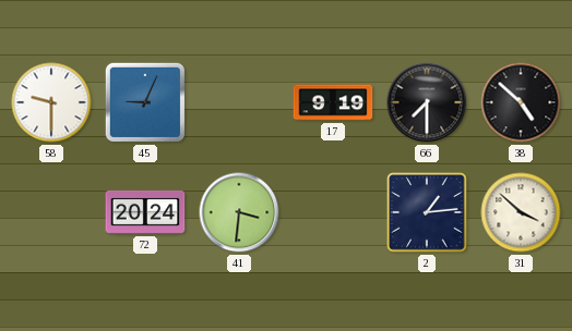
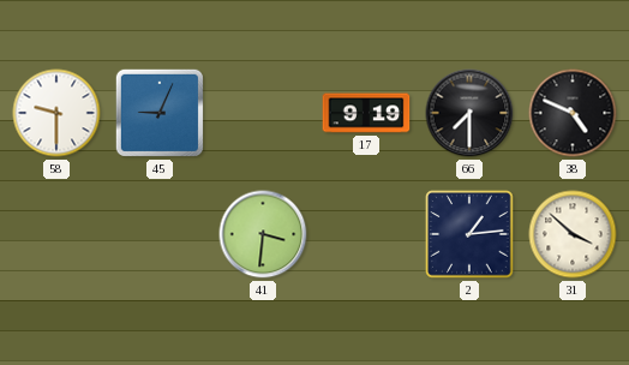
38: 4:52 -> 4:49 (573, 113)
72: 20:24 -> none (145, 212)
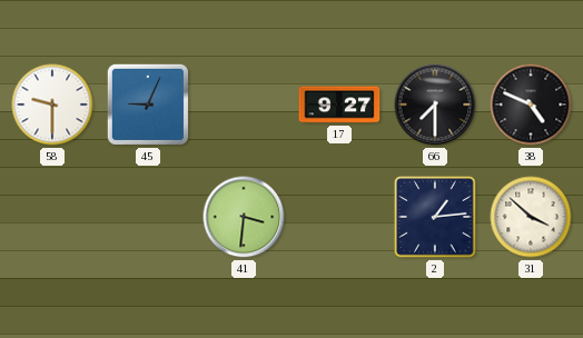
17: 9:19 -> 9:27 (339, 105)
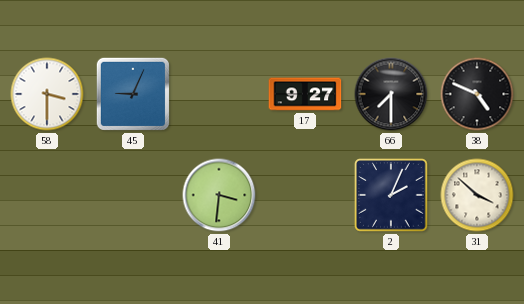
58: 9:30 -> 3:30 (47, 94)
2: 1:14 -> 2:04 (391, 195)
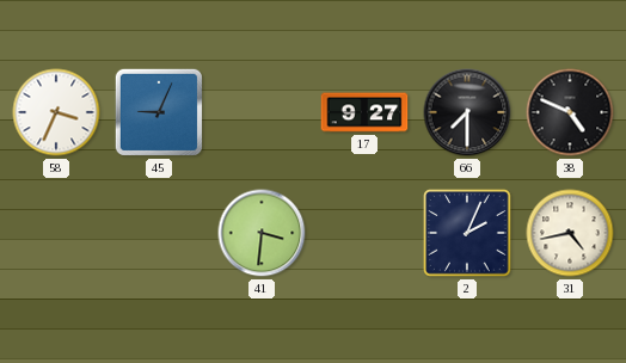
58: 3:30 -> 3:34 (56, 112)
31: 3:52 -> 4:43 (570, 233)
